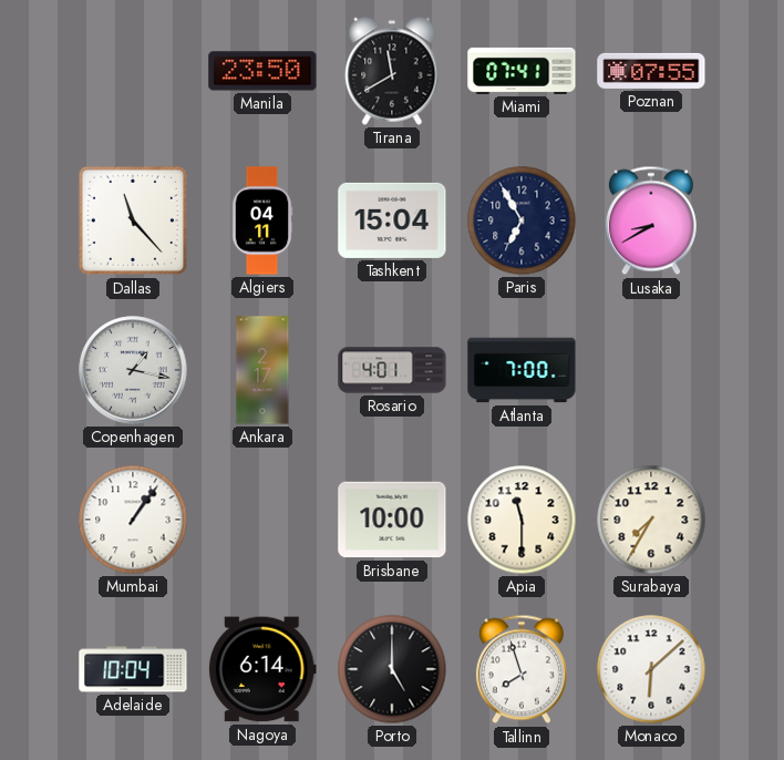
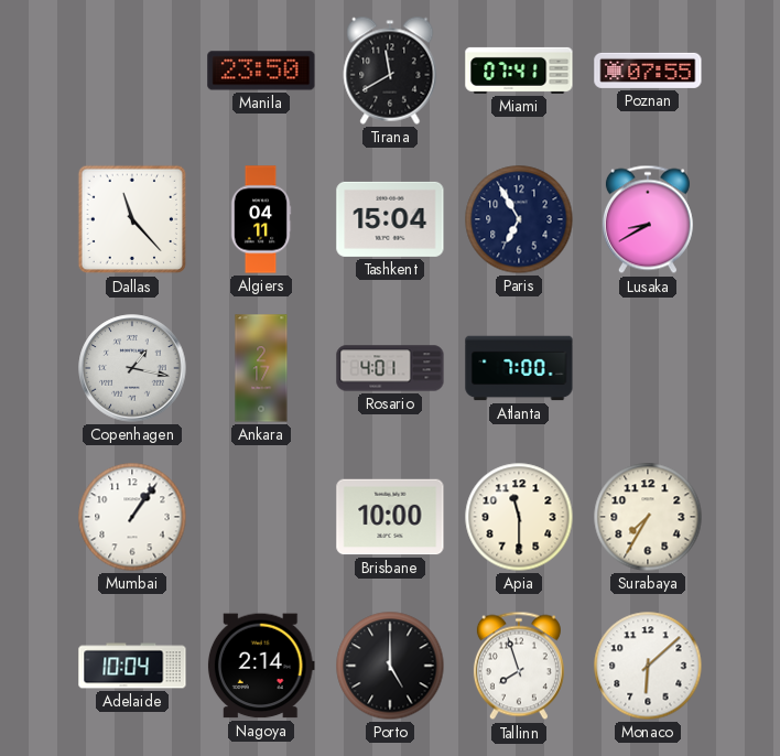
Nagoya: 6:14 -> 2:14 (261, 666)
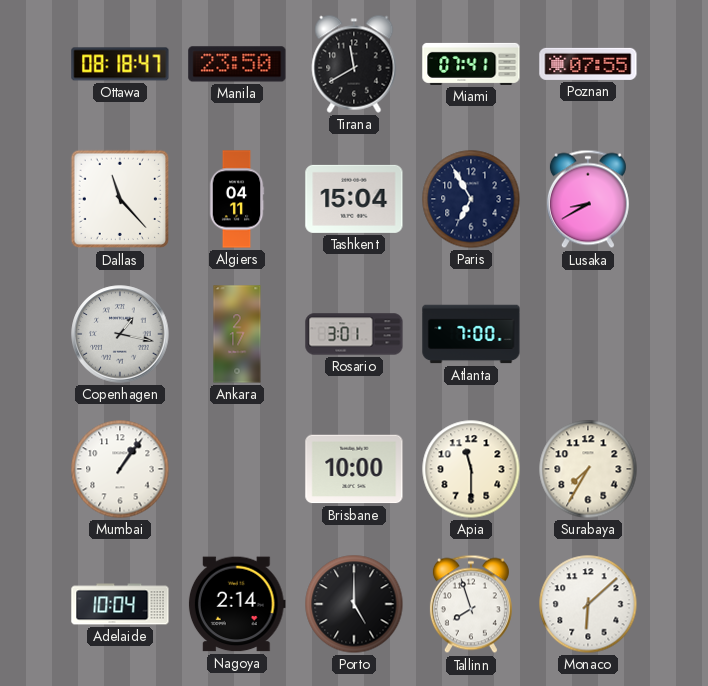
Ottawa: none -> 08:18 (120, 64)
Rosario: 4:01 -> 3:01 (354, 334)
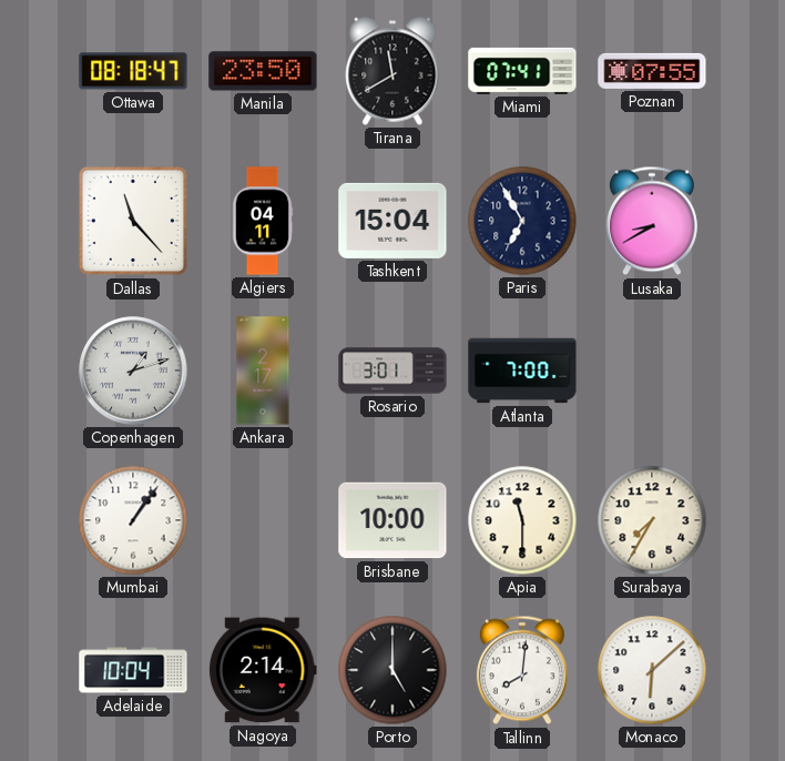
Copenhagen: 1:17 -> 1:12 (133, 371)
Tallinn: 7:57 -> 8:01 (522, 670)
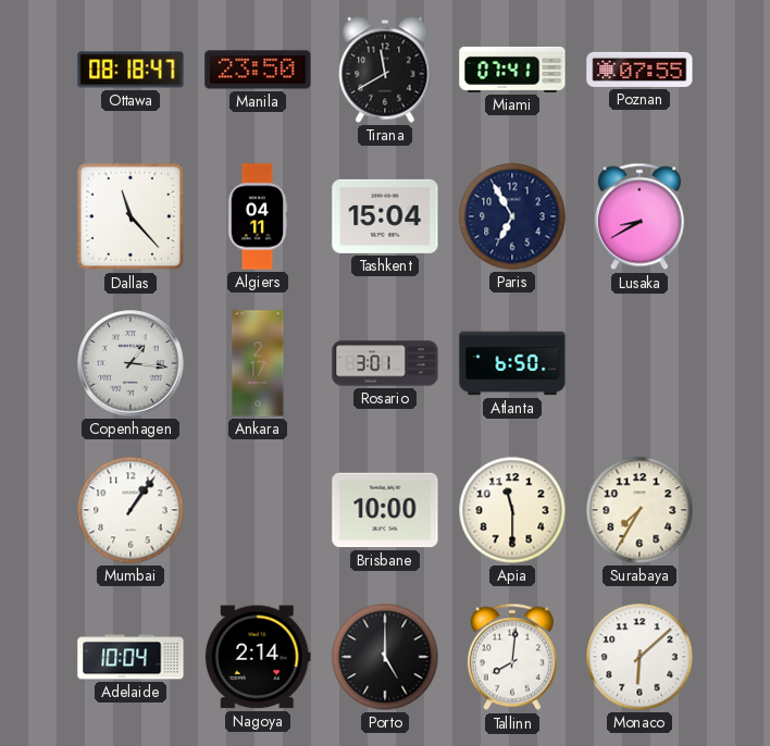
Copenhagen: 1:12 -> 1:16 (131, 363)
Atlanta: 7:00 -> 6:50 (512, 363)
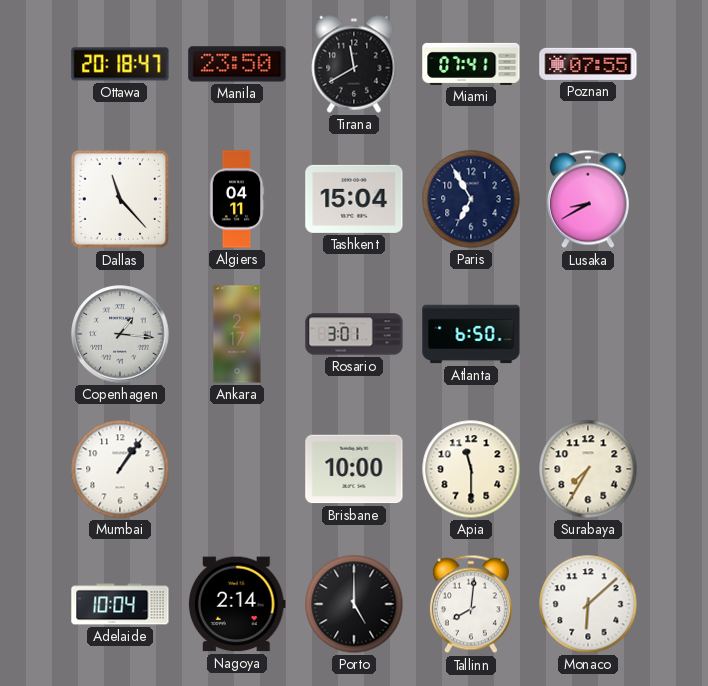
Ottawa: 08:18 -> 20:18 (120, 64)
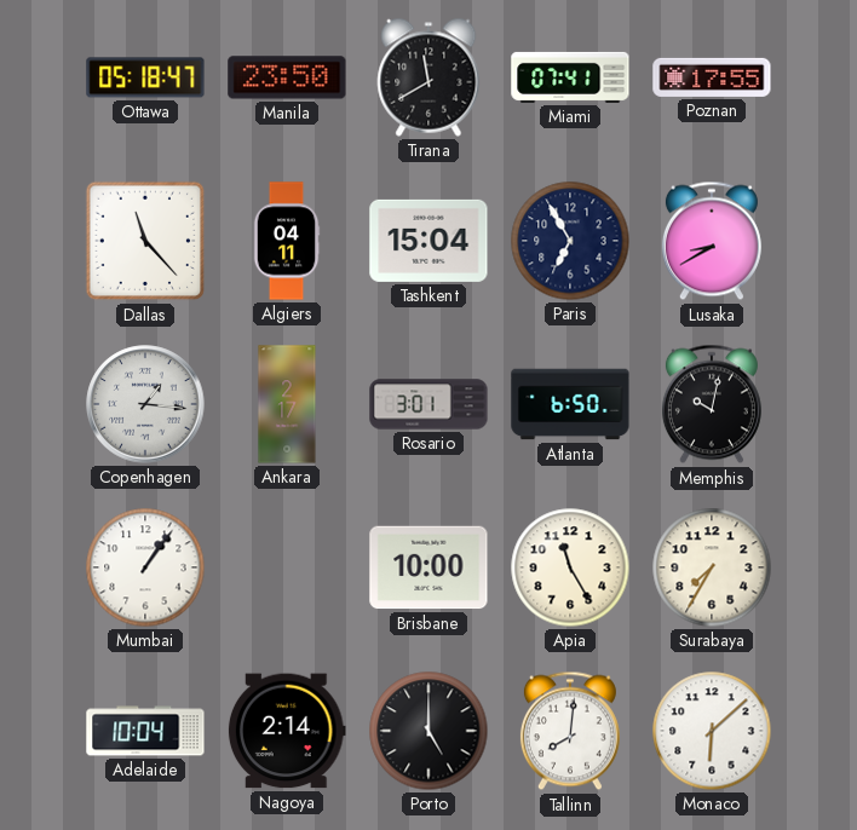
Ottawa: 20:18 -> 05:18 (145, 77)
Poznan: 07:55 -> 17:55 (712, 77)
Memphis: none -> 10:02 (712, 404)
Apia: 11:30 -> 11:25 (570, 567)
